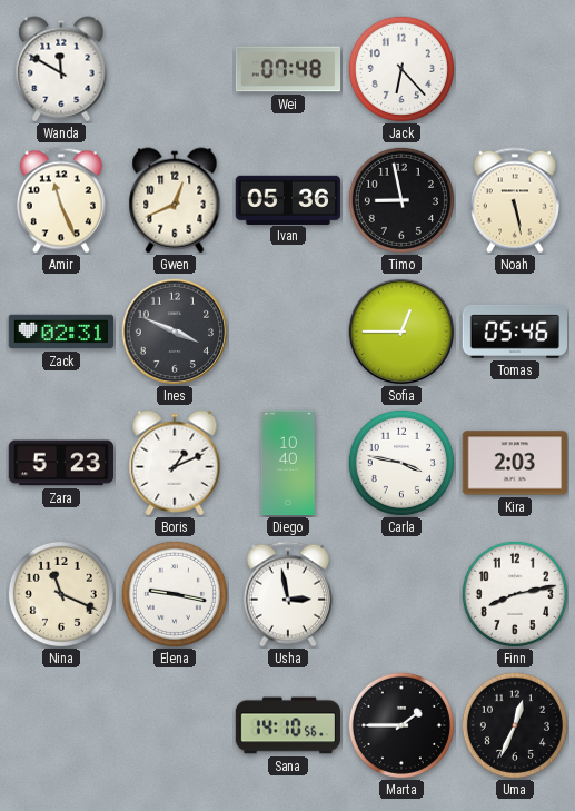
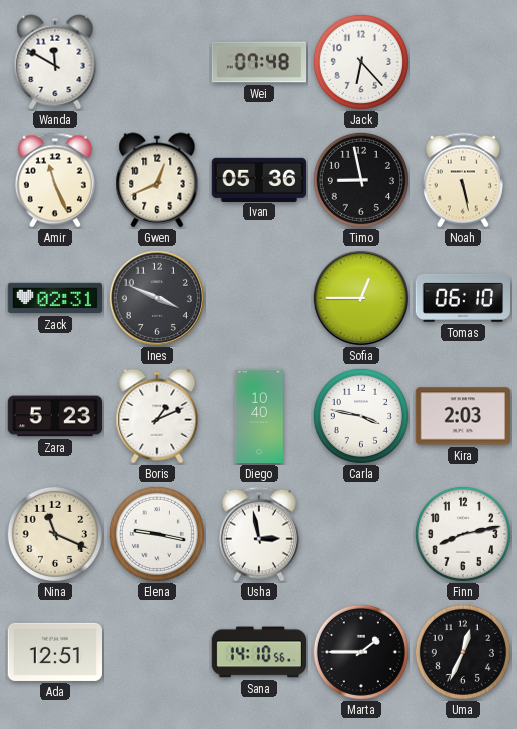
Tomas: 05:46 -> 06:10 (462, 298)
Ada: none -> 12:51 (54, 652)
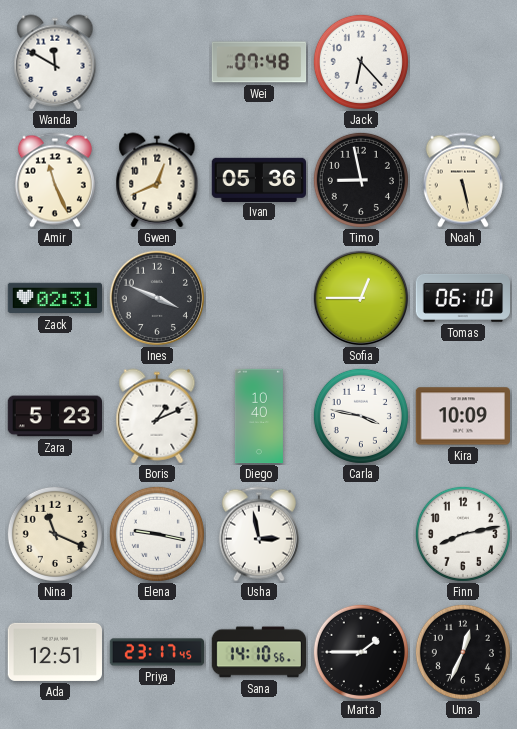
Kira: 2:03 -> 10:09 (462, 416)
Priya: none -> 23:17 (157, 652)
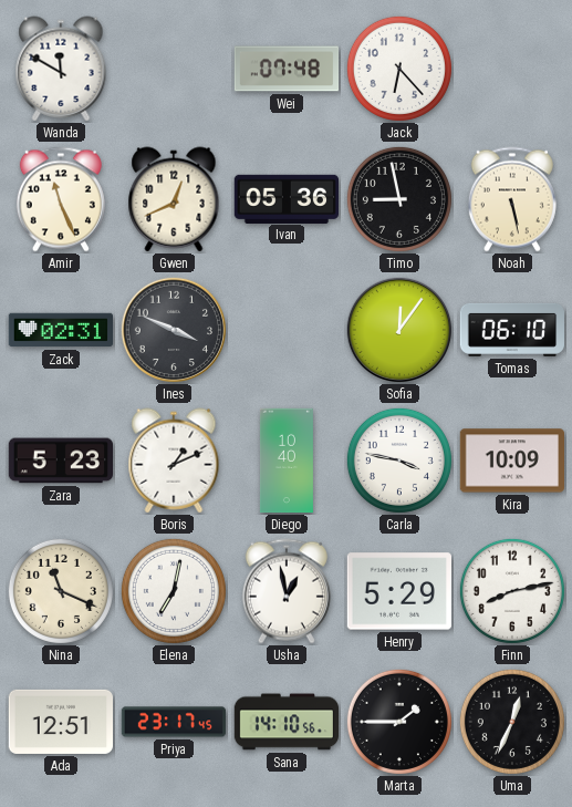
Sofia: 12:45 -> 12:06 (398, 329)
Elena: 9:17 -> 7:02 (174, 591)
Usha: 2:58 -> 12:58 (287, 591)
Henry: none -> 5:29 (398, 591)
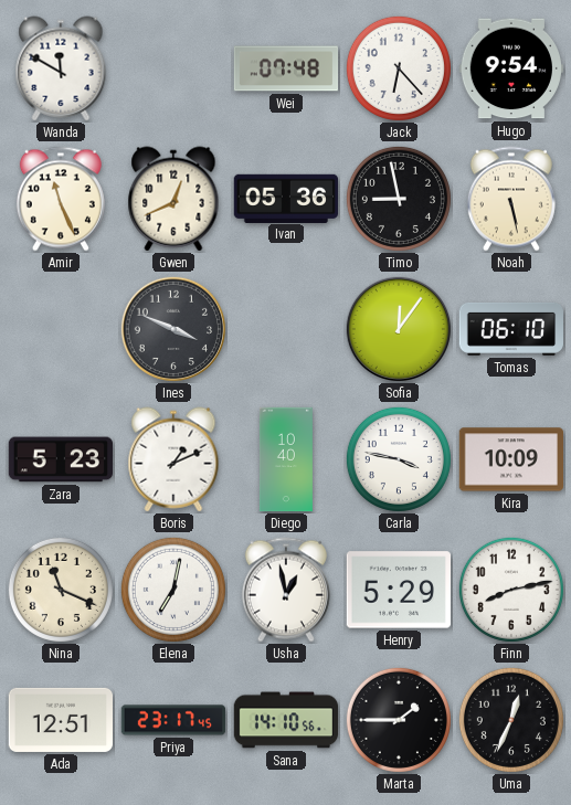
Hugo: none -> 9:54 (510, 68)
Zack: 02:31 -> none (60, 330)
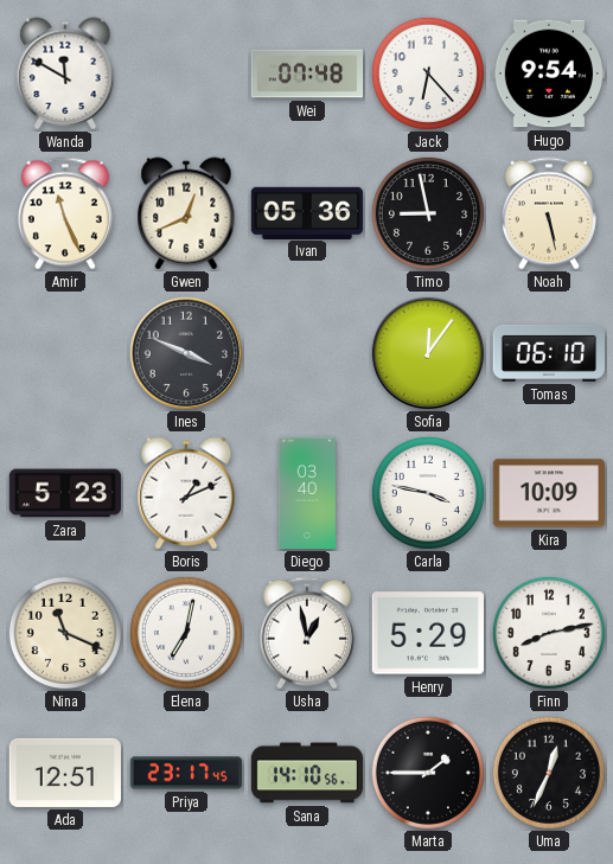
Diego: 10:40 -> 03:40 (307, 493)
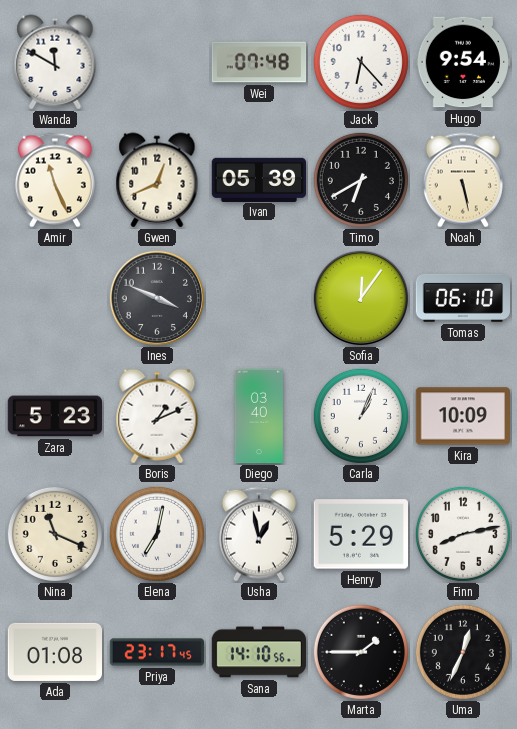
Ivan: 05:36 -> 05:39 (258, 179)
Timo: 8:58 -> 6:40 (361, 180)
Carla: 3:47 -> 1:04 (361, 416)
Ada: 12:51 -> 01:08 (54, 652)
